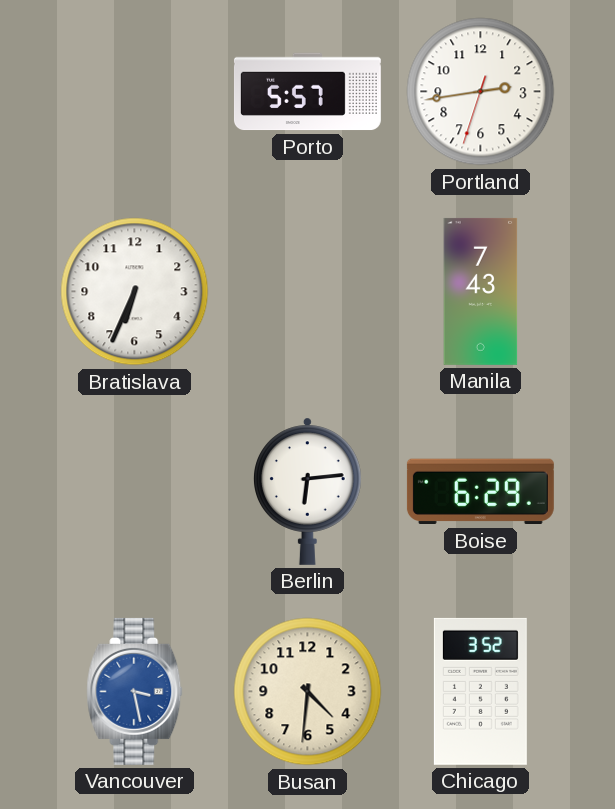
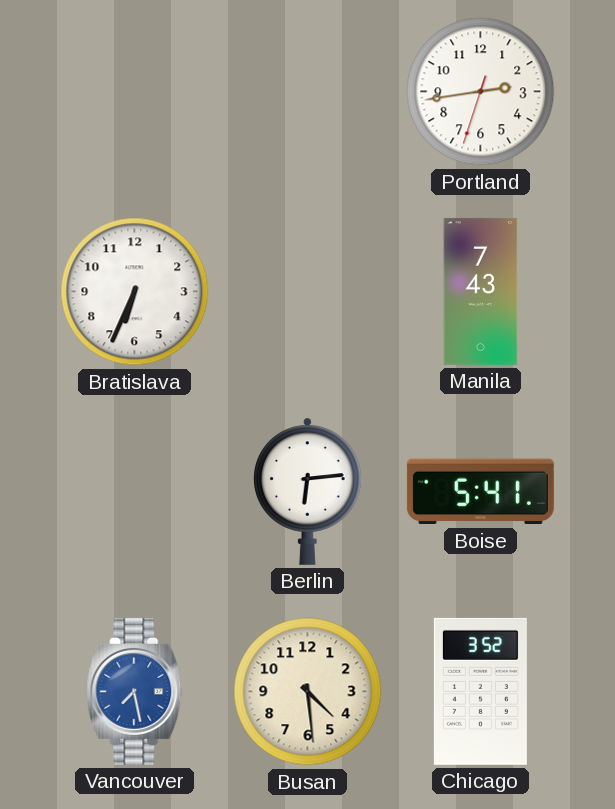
Porto: 5:57 -> none (307, 92)
Boise: 6:29 -> 5:41 (480, 492)
Vancouver: 3:28 -> 7:28 (135, 691)
Busan: 4:31 -> 4:29 (308, 692)
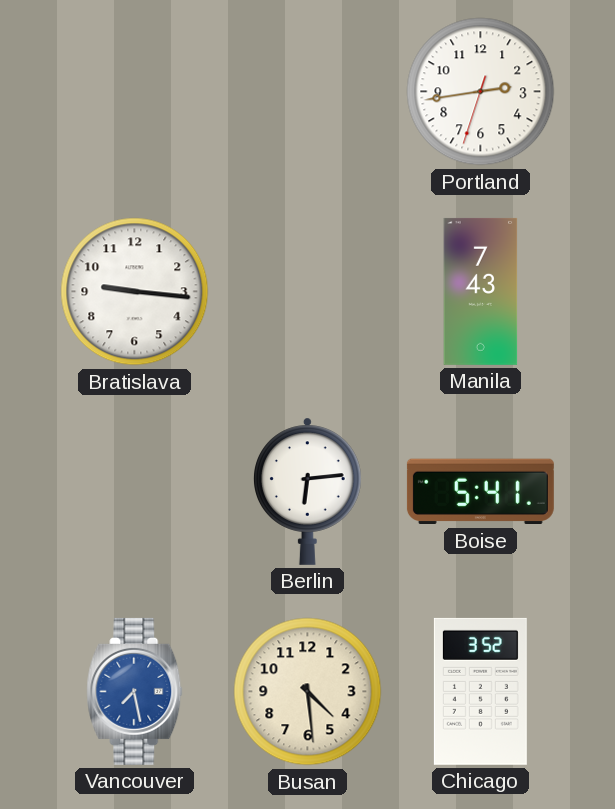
Bratislava: 6:34 -> 9:16 (135, 292)
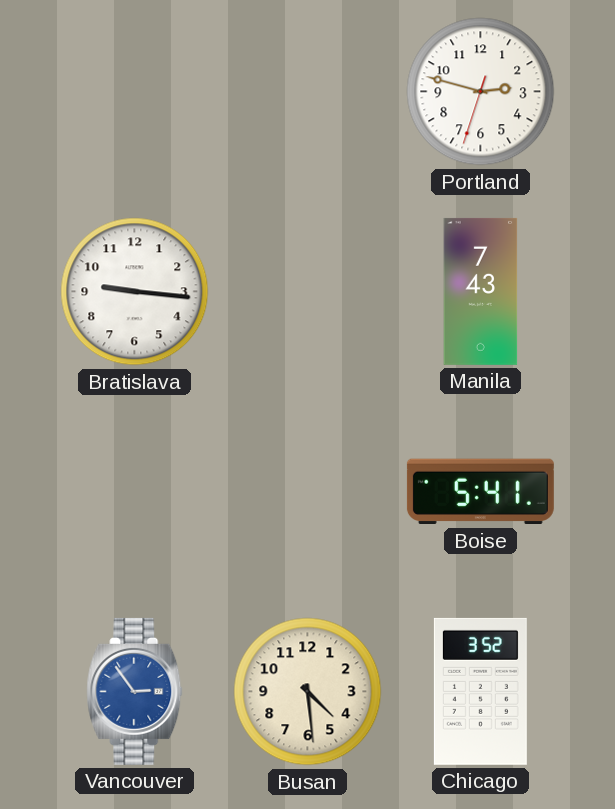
Portland: 2:43 -> 2:47 (481, 92)
Berlin: 6:14 -> none (308, 491)
Vancouver: 7:28 -> 2:54 (135, 691)
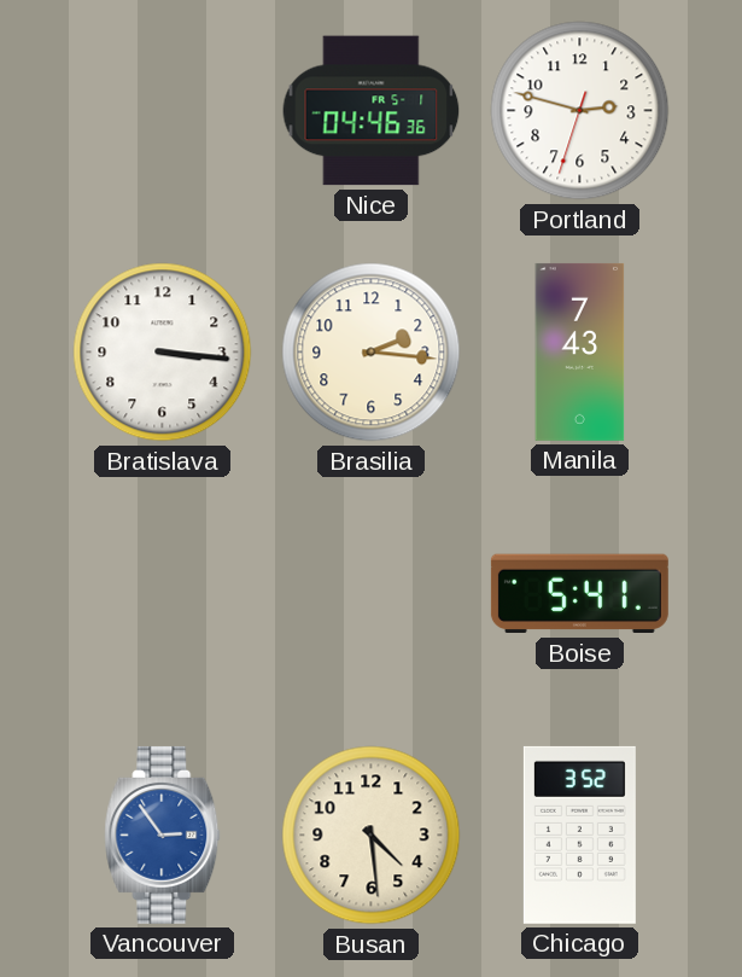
Nice: none -> 04:46 (372, 111)
Bratislava: 9:16 -> 3:16 (163, 353)
Brasilia: none -> 2:16 (372, 353)
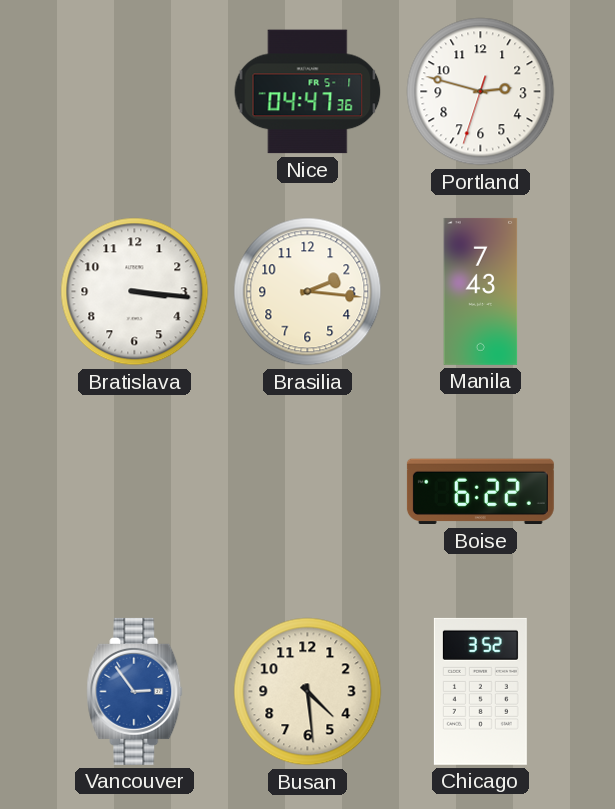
Nice: 04:46 -> 04:47 (308, 92)
Boise: 5:41 -> 6:22 (480, 492)
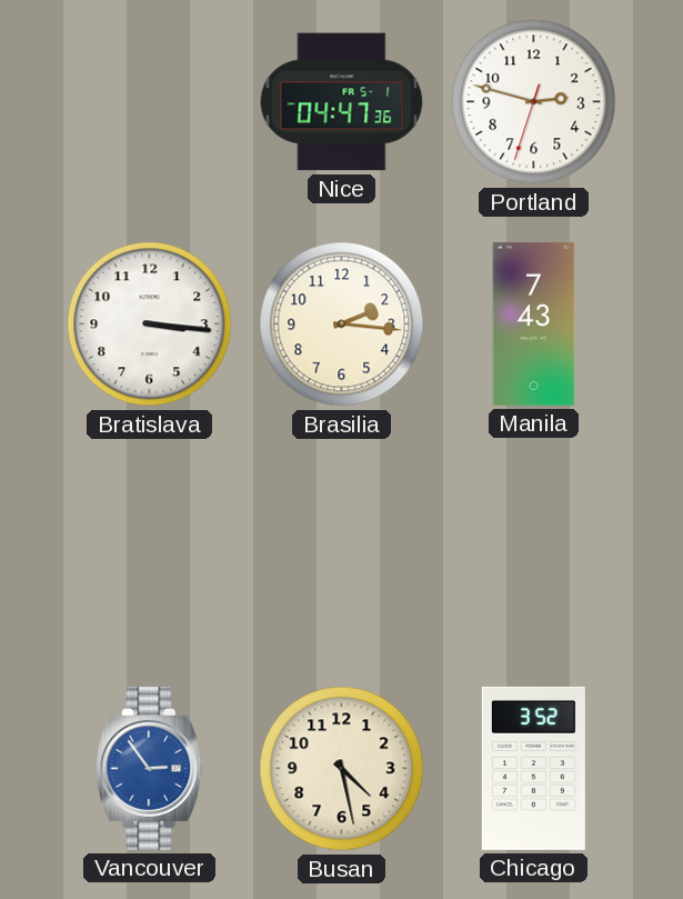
Boise: 6:22 -> none (480, 492)
Busan: 4:29 -> 4:28 (342, 769)
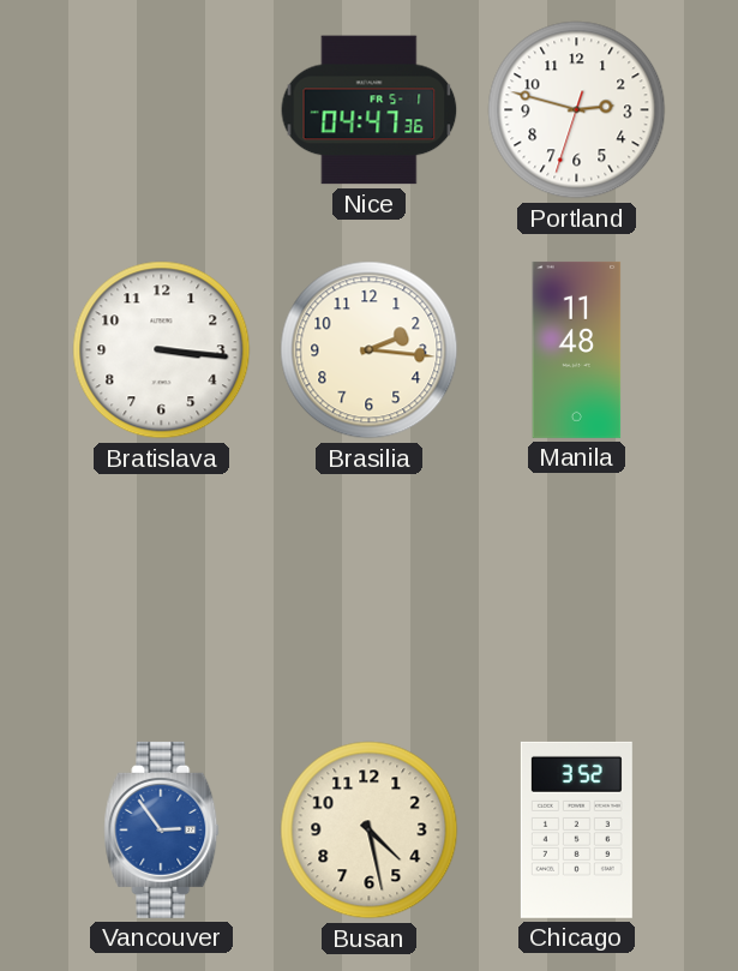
Manila: 7:43 -> 11:48 (577, 349)
